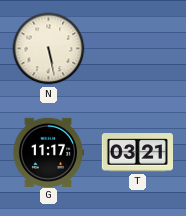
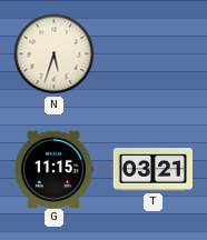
N: 5:28 -> 5:33 (55, 54)
G: 11:17 -> 11:15 (52, 169)
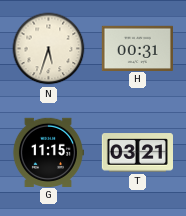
H: none -> 00:31 (137, 48)
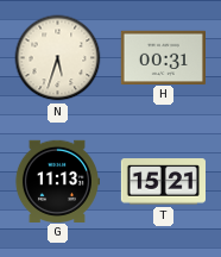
G: 11:15 -> 11:13 (56, 181)
T: 03:21 -> 15:21 (163, 182)
